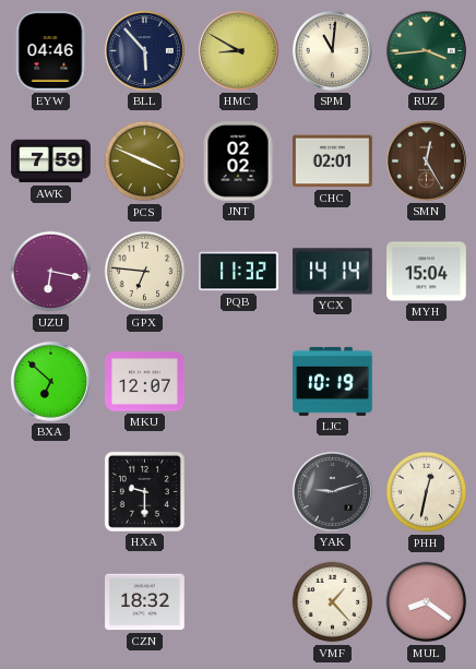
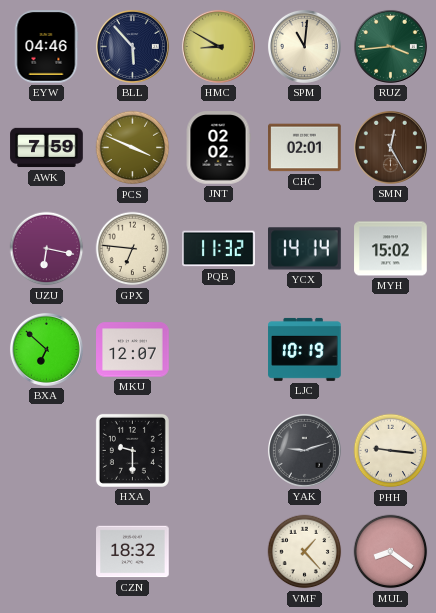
MYH: 15:04 -> 15:02 (391, 249)
PHH: 12:32 -> 9:16 (391, 451)
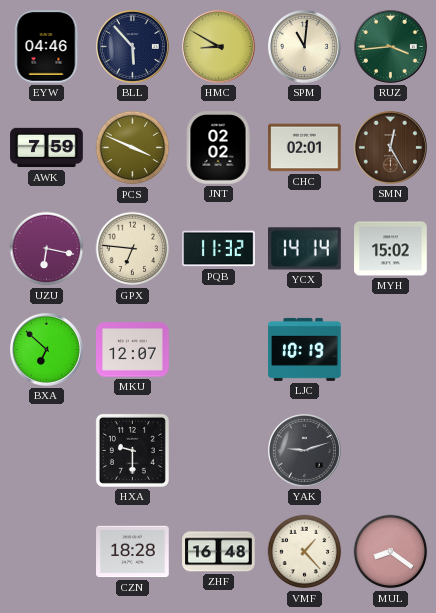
PHH: 9:16 -> none (391, 451)
CZN: 18:32 -> 18:28 (133, 552)
ZHF: none -> 16:48 (219, 552)
